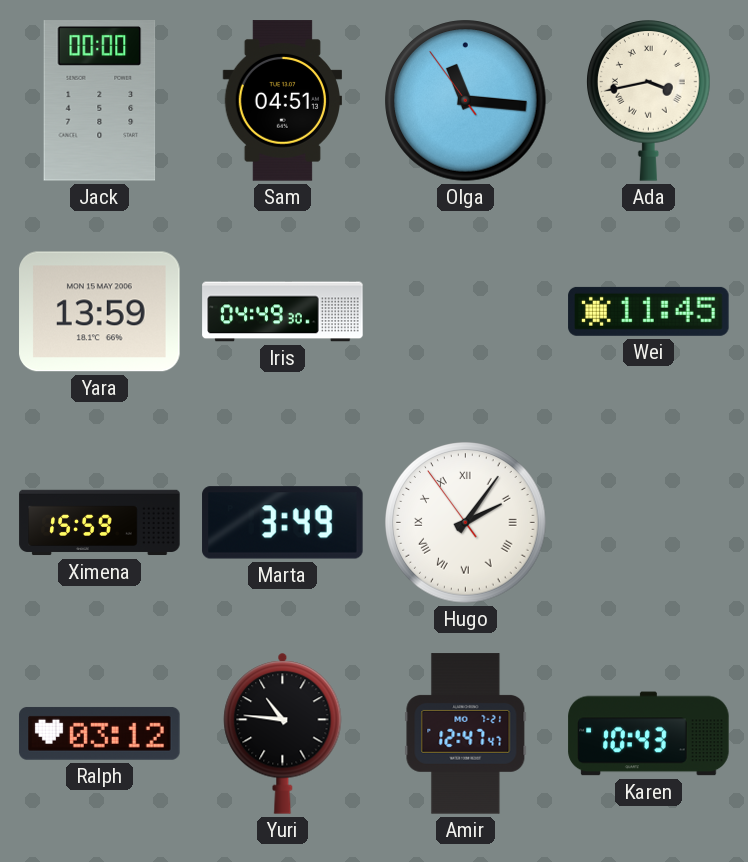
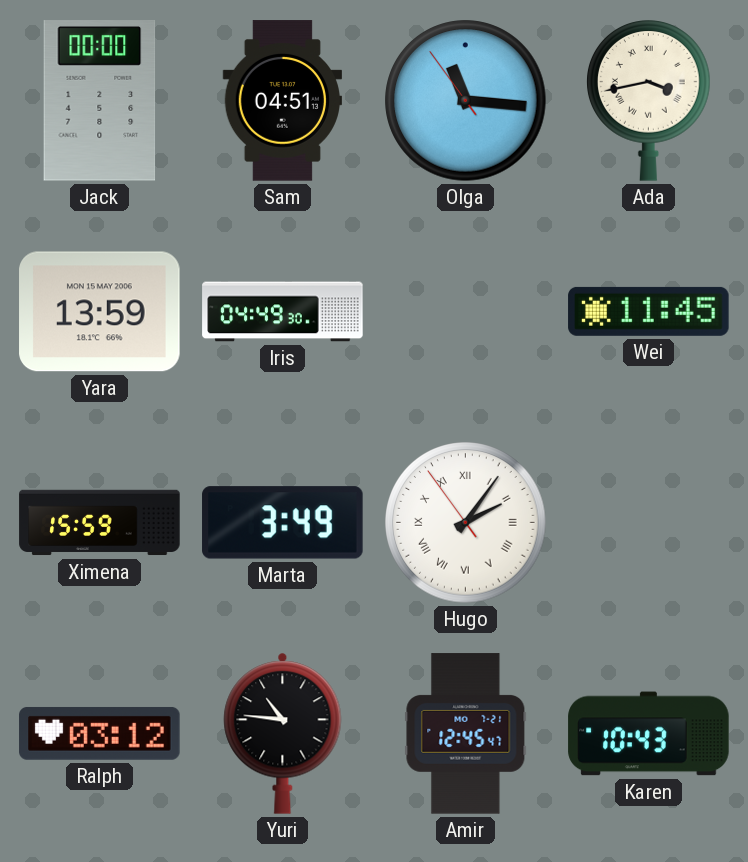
Amir: 12:47 -> 12:45 (466, 734)
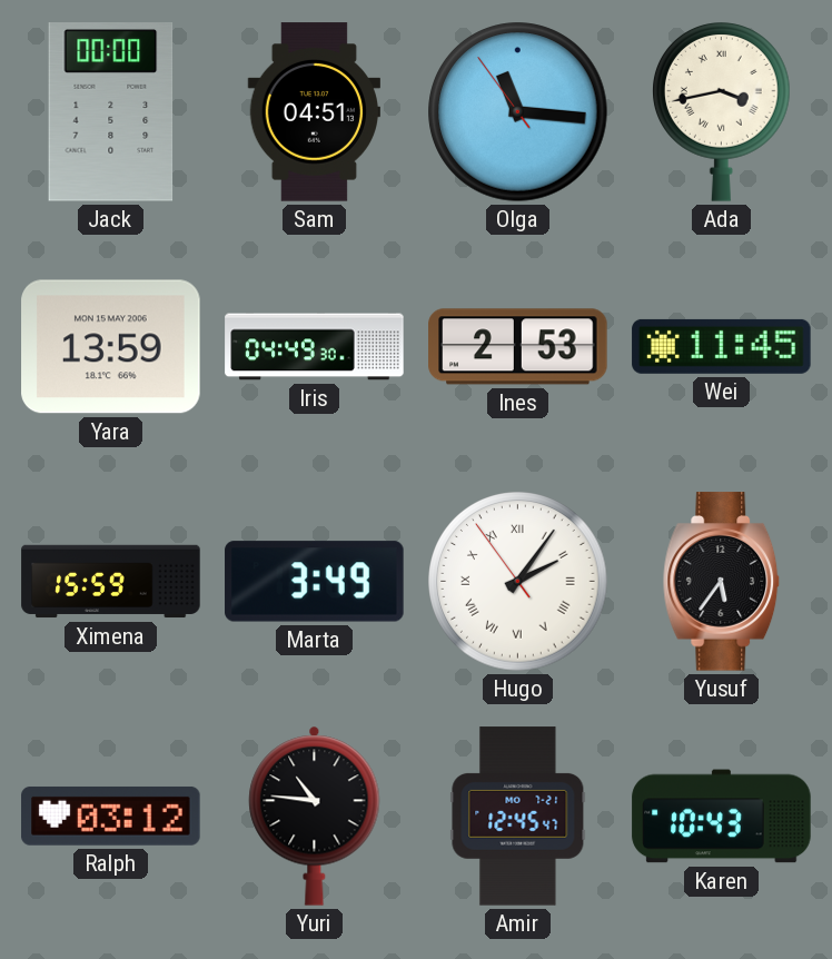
Ines: none -> 2:53 (518, 347)
Yusuf: none -> 5:36 (722, 582)
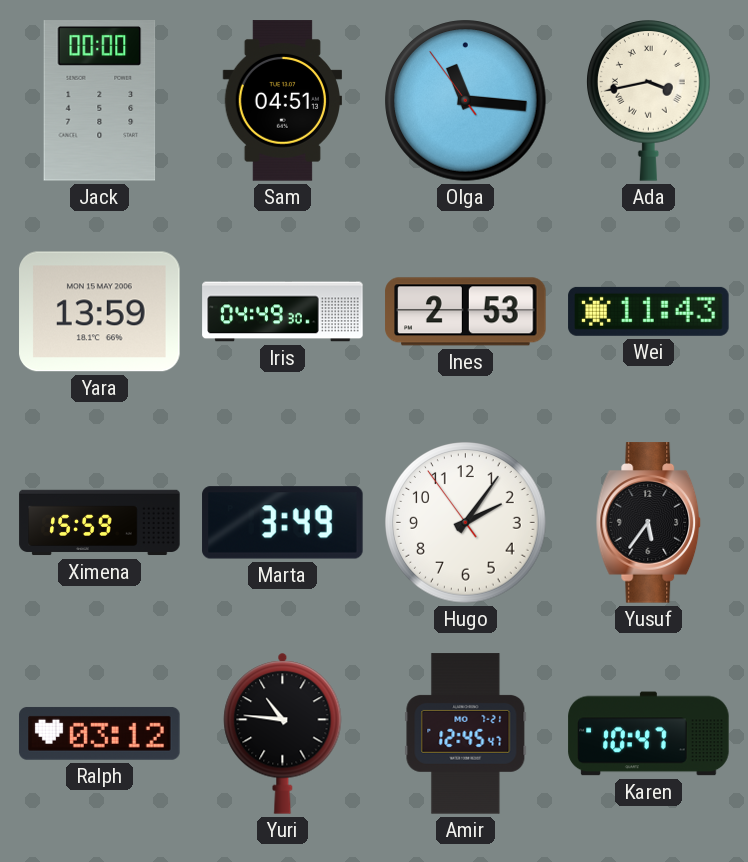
Wei: 11:45 -> 11:43 (649, 311)
Hugo numerals: Roman -> Arabic (466, 523)
Karen: 10:43 -> 10:47 (649, 734)
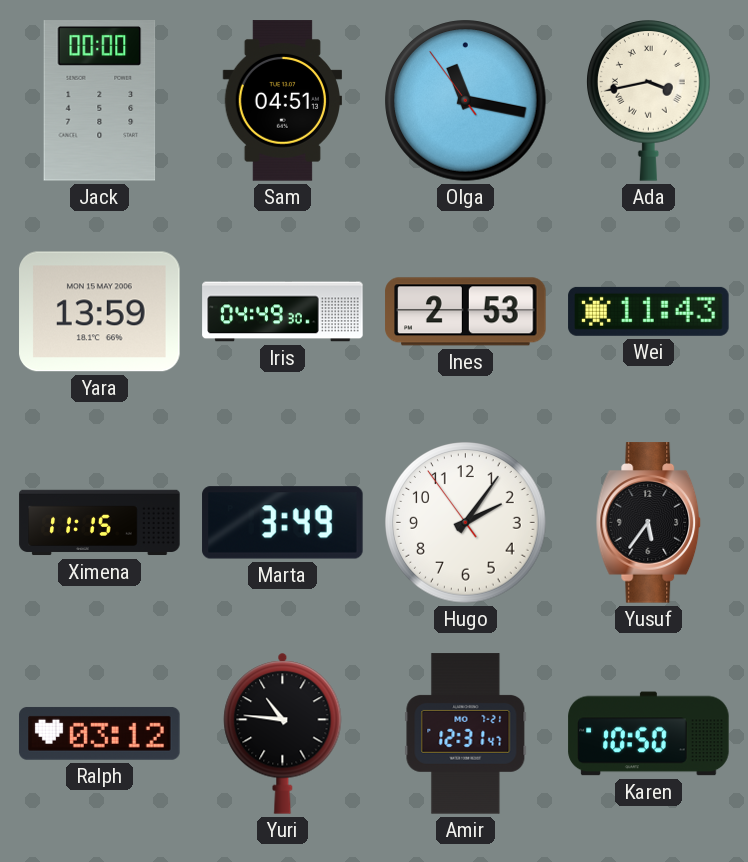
Olga: 11:15 -> 11:16 (466, 101)
Ximena: 15:59 -> 11:15 (100, 523)
Amir: 12:45 -> 12:31 (466, 734)
Karen: 10:47 -> 10:50 (649, 734)
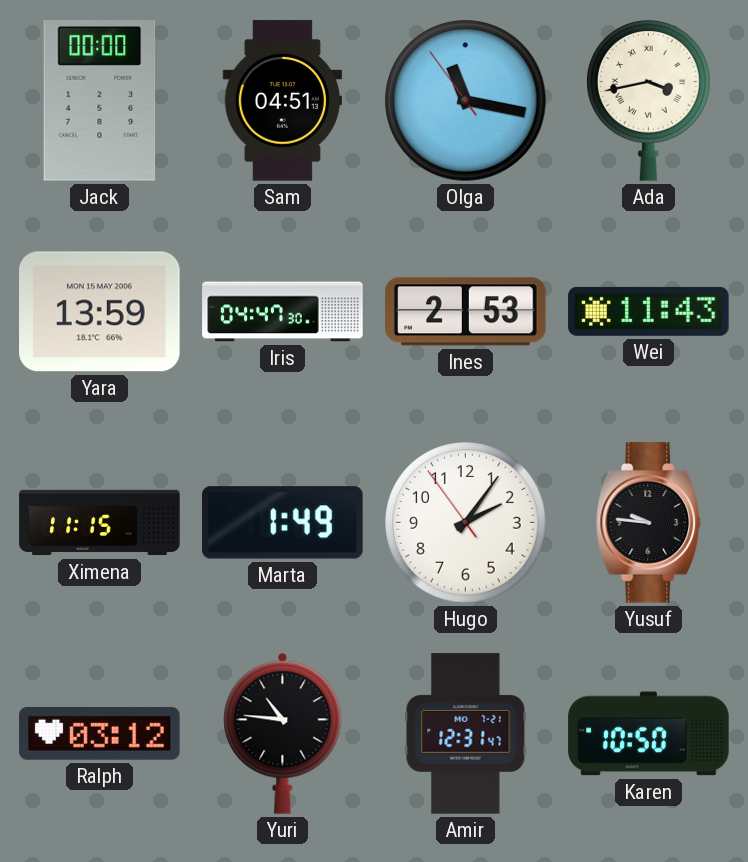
Iris: 04:49 -> 04:47 (283, 312)
Marta: 3:49 -> 1:49 (283, 523)
Yusuf: 5:36 -> 9:46 (649, 523)
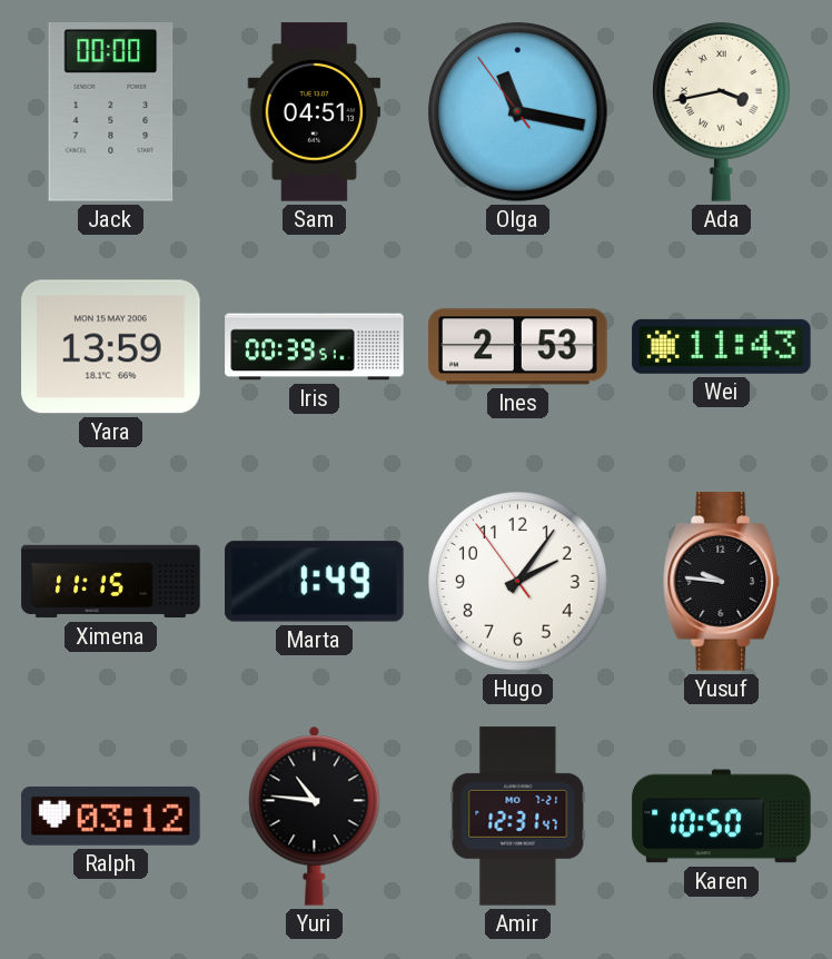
Iris: 04:47 -> 00:39 (315, 347)
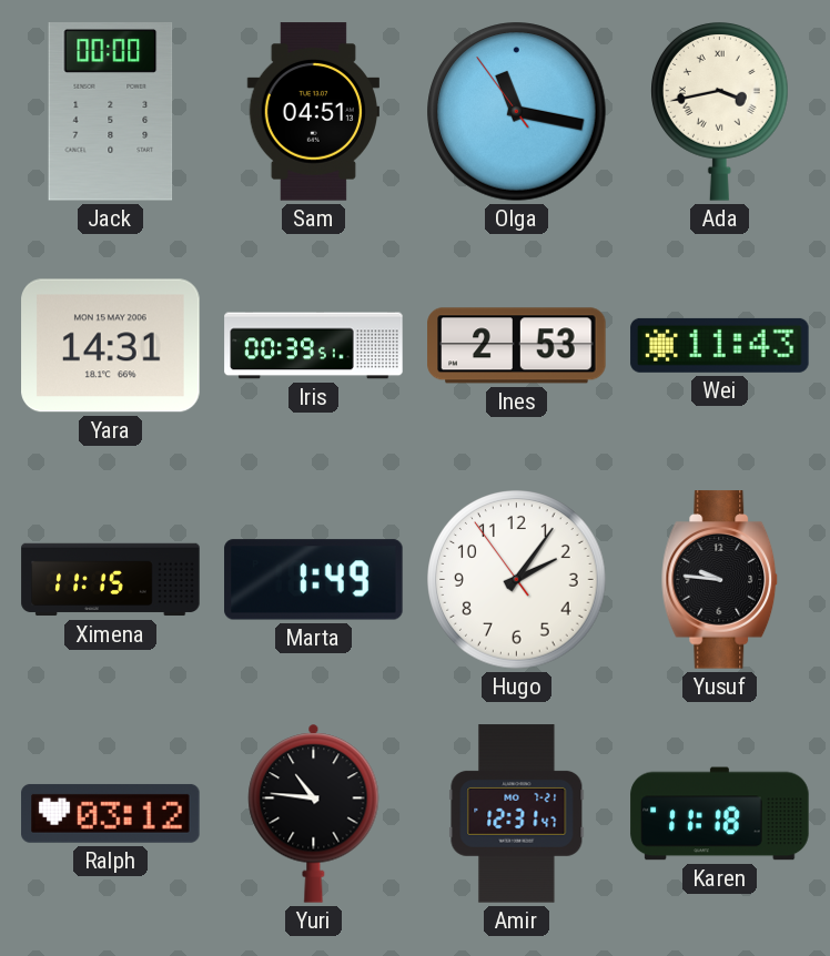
Yara: 13:59 -> 14:31 (111, 346)
Karen: 10:50 -> 11:18 (720, 814)
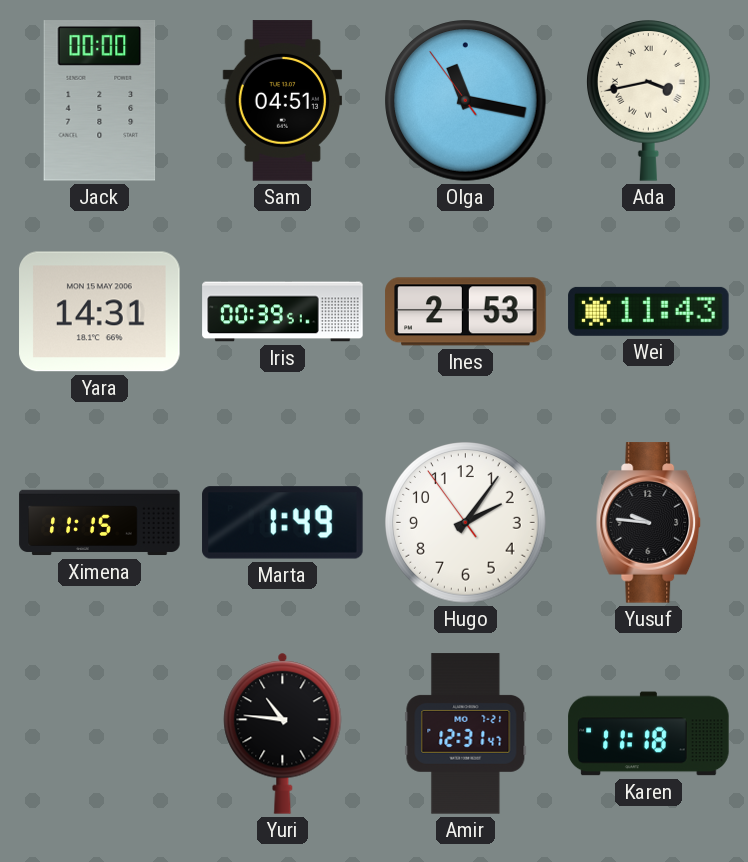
Ralph: 03:12 -> none (111, 813)
